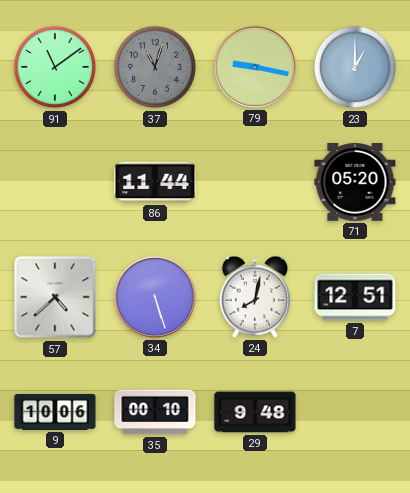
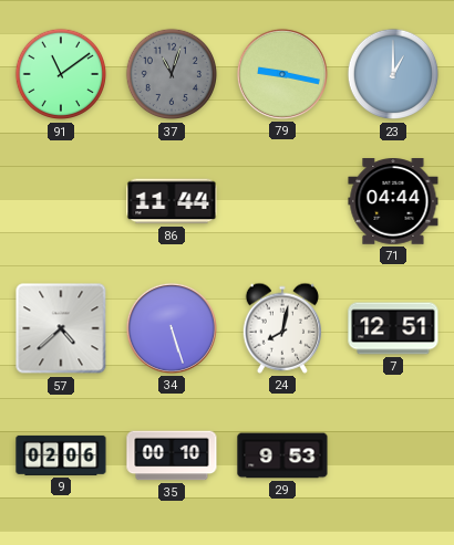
71: 05:20 -> 04:44 (393, 202)
9: 10:06 -> 02:06 (61, 455)
29: 9:48 -> 9:53 (282, 455)
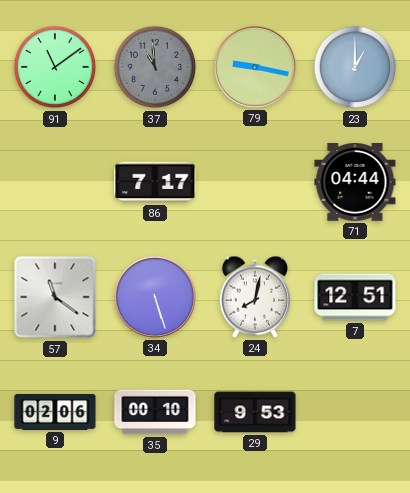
37: 11:03 -> 10:59 (155, 67)
86: 11:44 -> 7:17 (155, 182)
57: 4:38 -> 11:21 (55, 297)
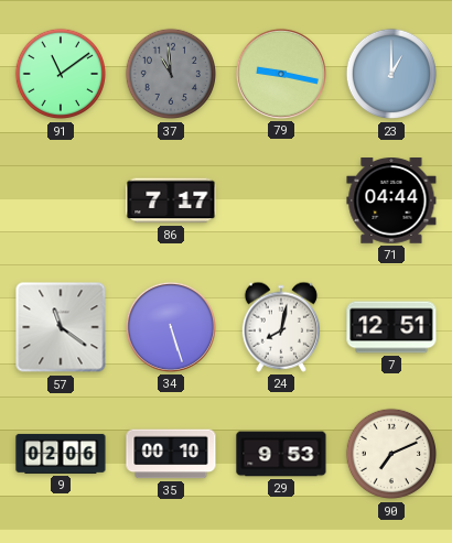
90: none -> 7:11 (391, 454)
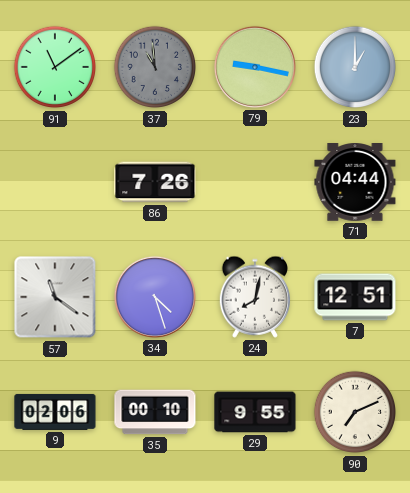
86: 7:17 -> 7:26 (155, 182)
34: 5:27 -> 4:27 (155, 297)
29: 9:53 -> 9:55 (255, 412)
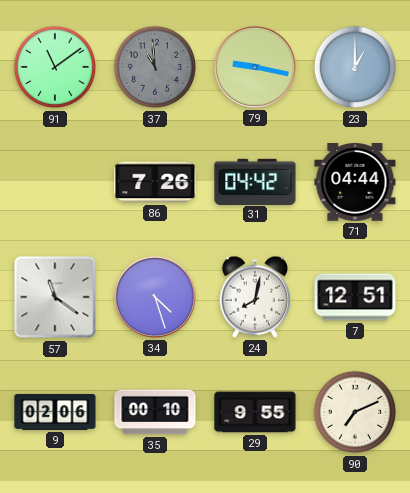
31: none -> 04:42 (255, 181)
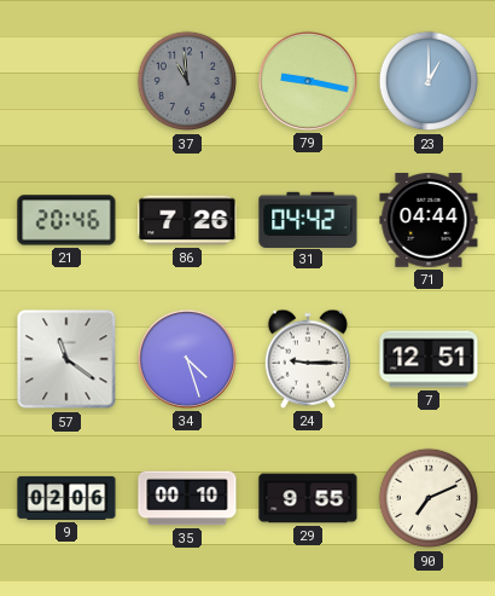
91: 11:09 -> none (55, 67)
21: none -> 20:46 (66, 220)
24: 8:02 -> 9:15 (307, 359)
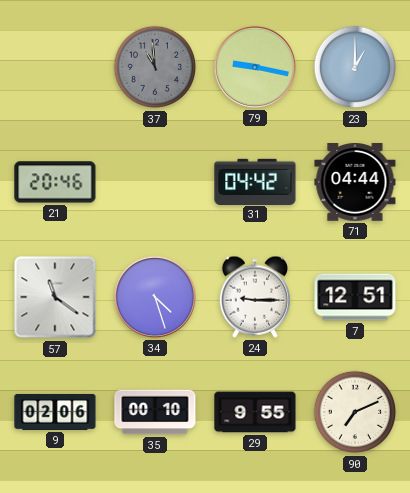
86: 7:26 -> none (187, 220)
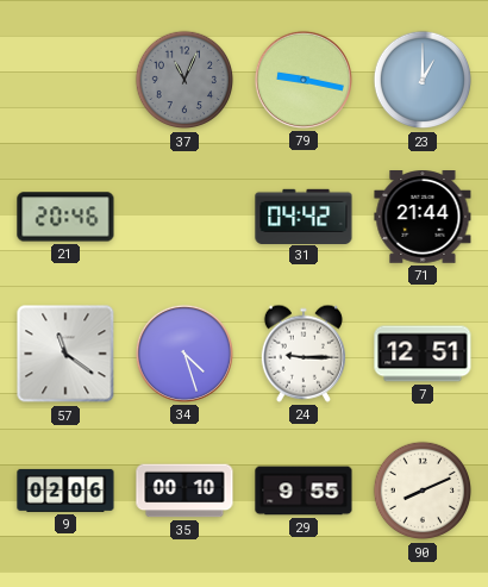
37: 10:59 -> 11:04 (184, 80)
71: 04:44 -> 21:44 (423, 218)
90: 7:11 -> 8:11 (423, 491)
